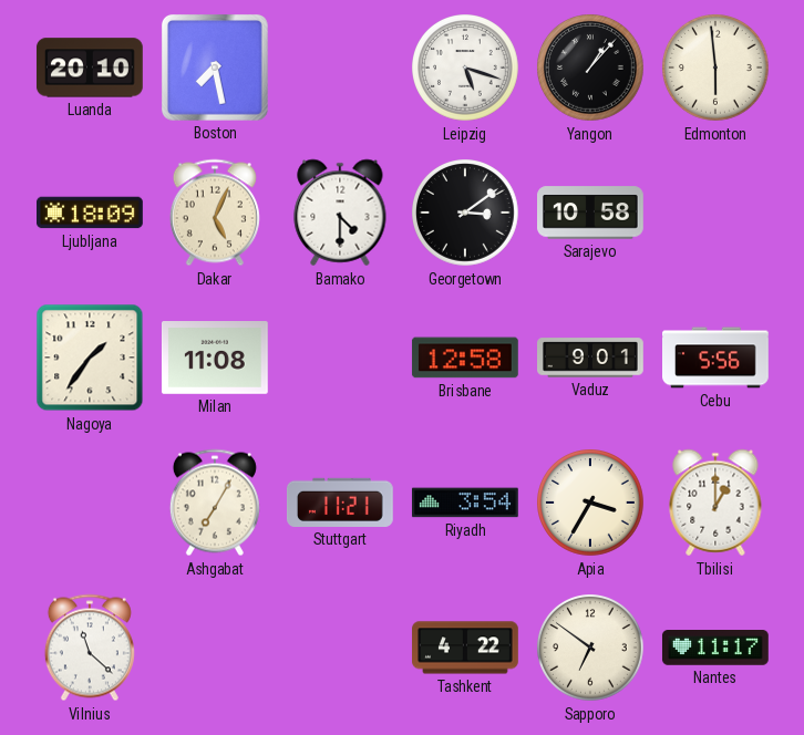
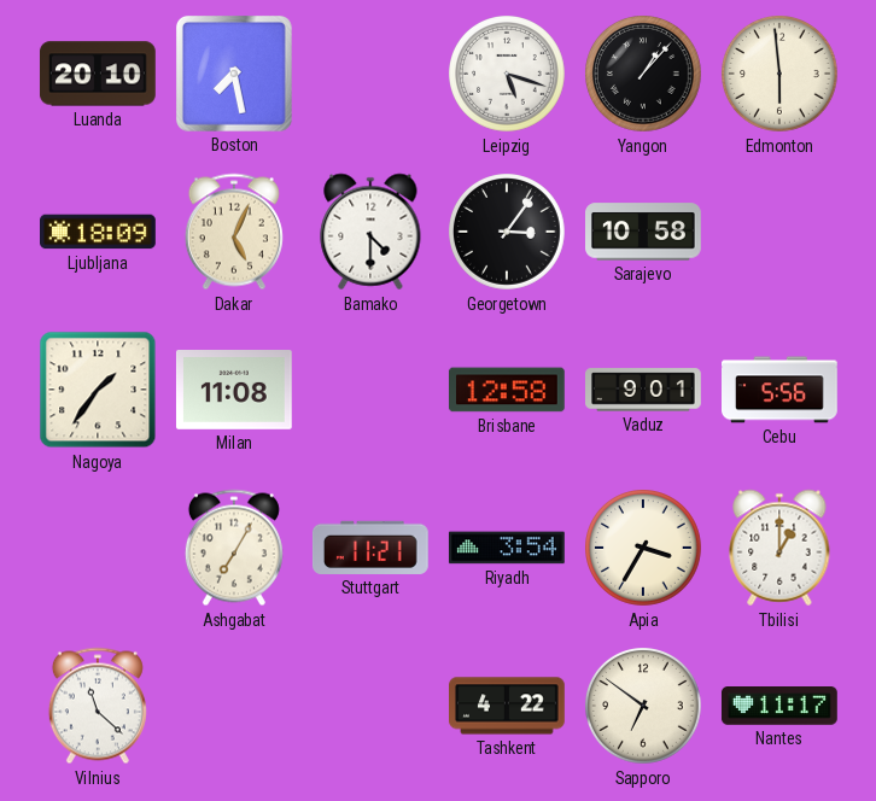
Georgetown: 3:09 -> 3:06 (508, 233)
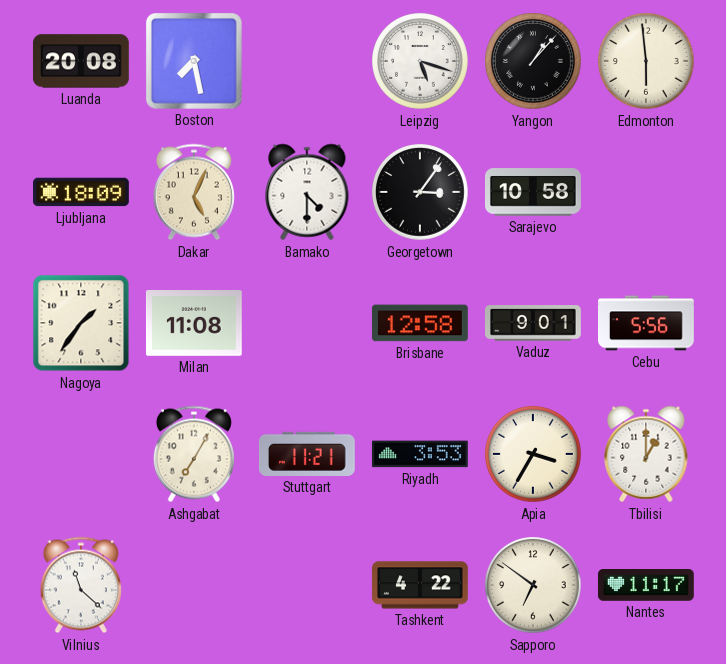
Luanda: 20:10 -> 20:08 (81, 61)
Riyadh: 3:54 -> 3:53 (420, 454)
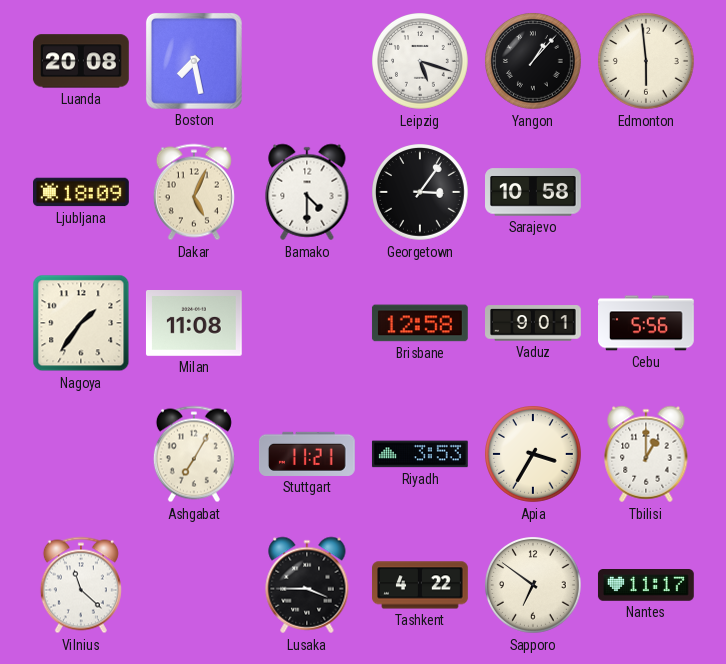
Lusaka: none -> 3:45 (307, 585)
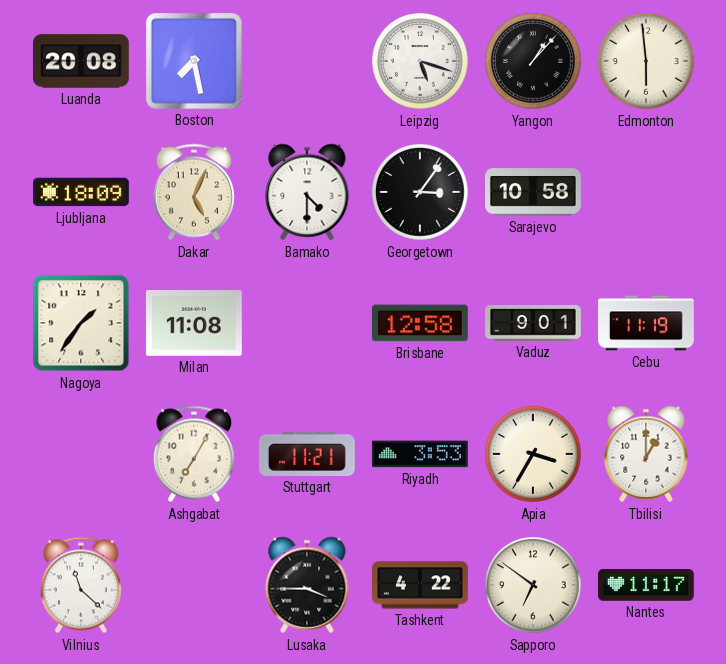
Cebu: 5:56 -> 11:19 (647, 323)
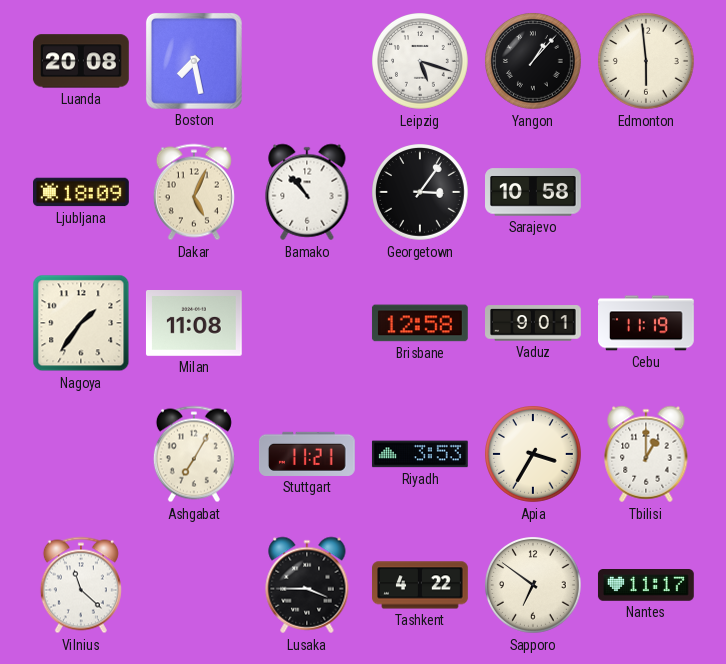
Bamako: 4:30 -> 10:53 (307, 192)
